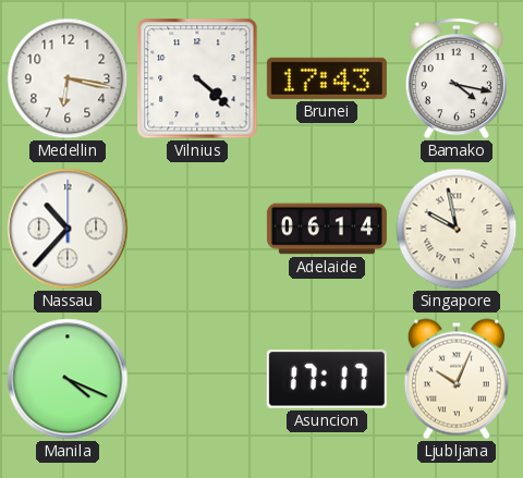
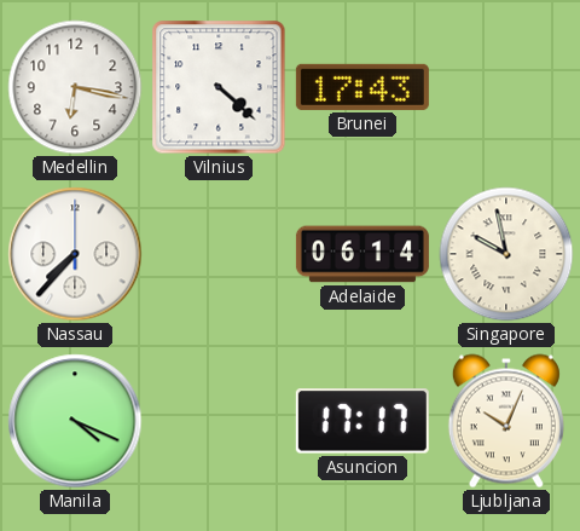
Bamako: 4:17 -> none (457, 78)
Nassau: 10:37 -> 7:37 (75, 254)
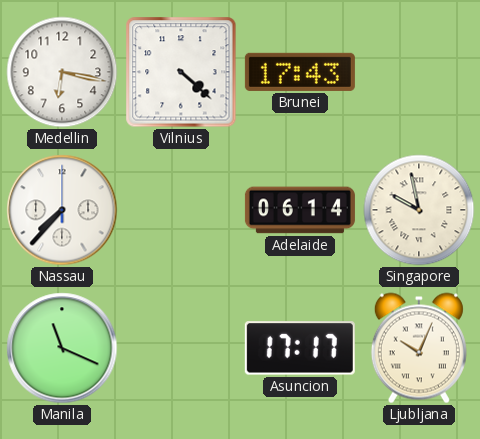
Manila: 4:19 -> 11:19 (62, 348)
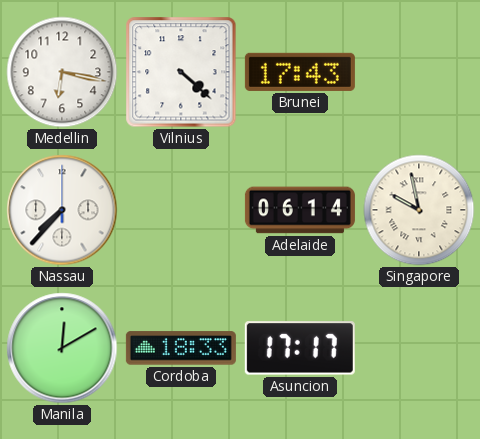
Manila: 11:19 -> 12:10 (62, 348)
Cordoba: none -> 18:33 (181, 348)
Ljubljana: 10:04 -> none (419, 348)
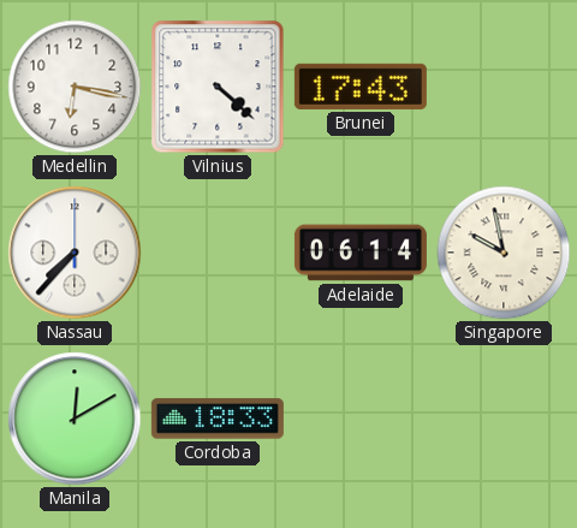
Asuncion: 17:17 -> none (300, 348)
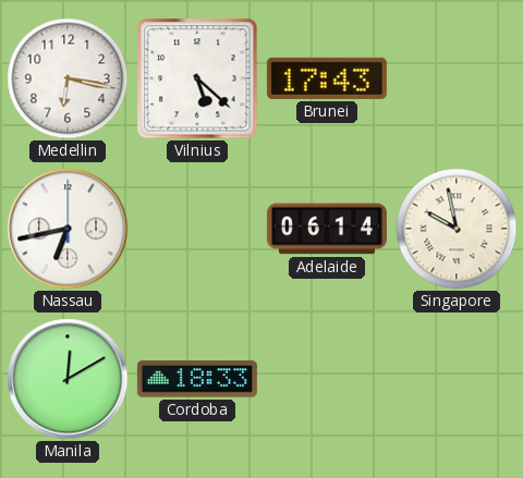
Vilnius: 4:22 -> 5:22 (197, 78)
Nassau: 7:37 -> 6:43 (68, 229)
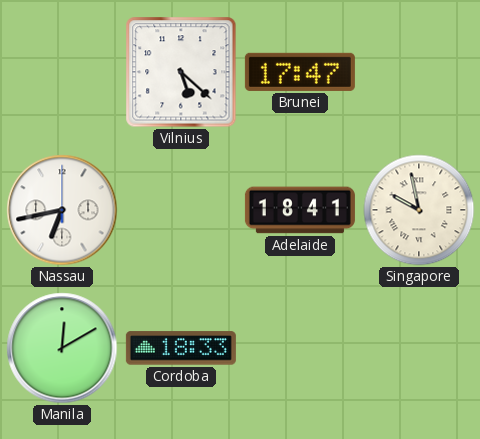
Medellin: 6:17 -> none (68, 78)
Brunei: 17:43 -> 17:47 (300, 72)
Adelaide: 06:14 -> 18:41 (300, 210)
